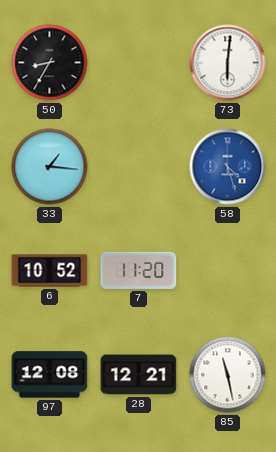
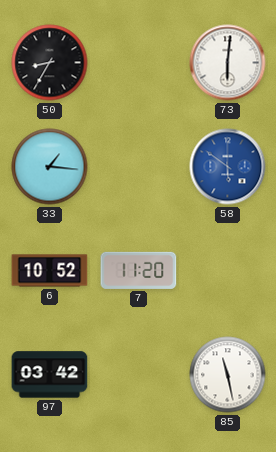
58: 4:27 -> 5:51 (228, 167)
97: 12:08 -> 03:42 (50, 375)
28: 12:21 -> none (139, 375)
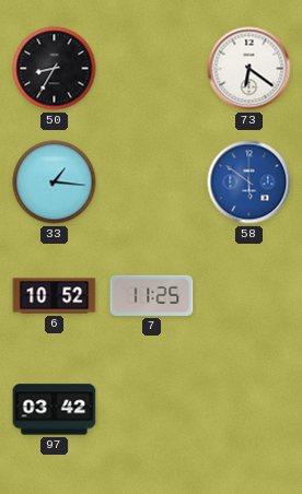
73: 6:01 -> 6:21 (249, 69)
7: 11:20 -> 11:25 (152, 295)
85: 11:28 -> none (228, 375)
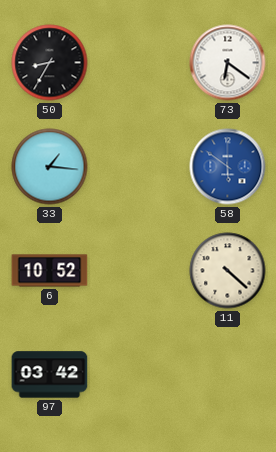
7: 11:25 -> none (152, 295)
11: none -> 4:22 (228, 271)
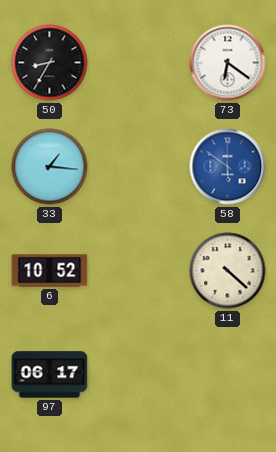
97: 03:42 -> 06:17 (50, 375)
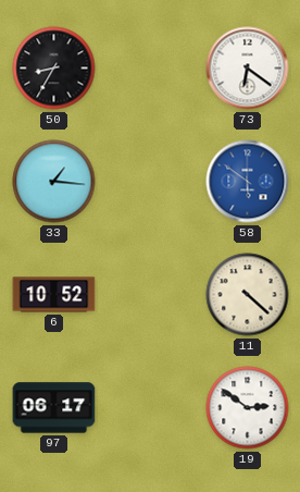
19: none -> 2:51 (248, 408)
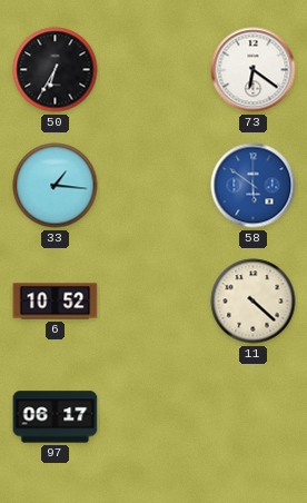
50: 8:35 -> 6:35 (56, 70)
19: 2:51 -> none (248, 408)
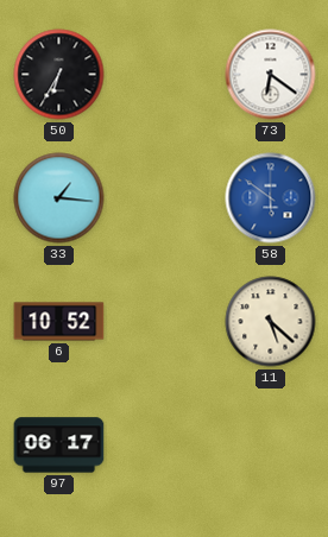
11: 4:22 -> 5:22 (271, 322)
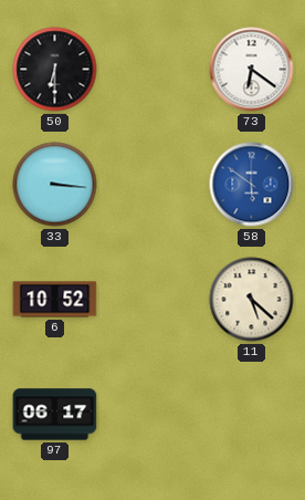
50: 6:35 -> 6:30 (55, 70)
33: 1:16 -> 3:16 (55, 185)
